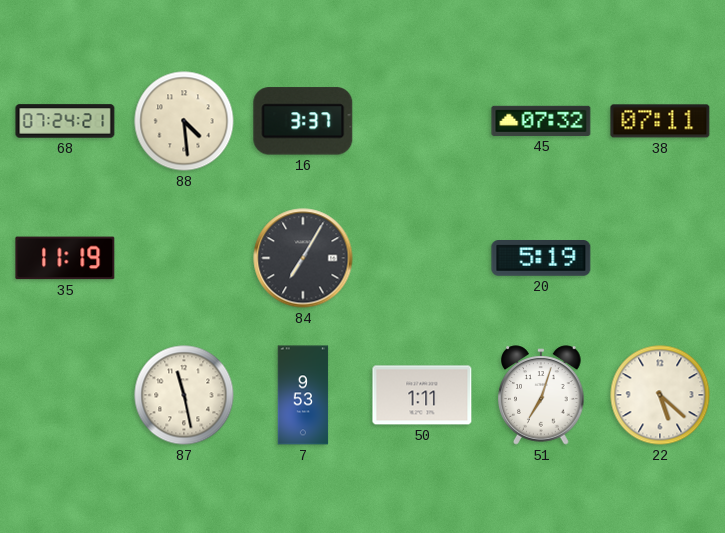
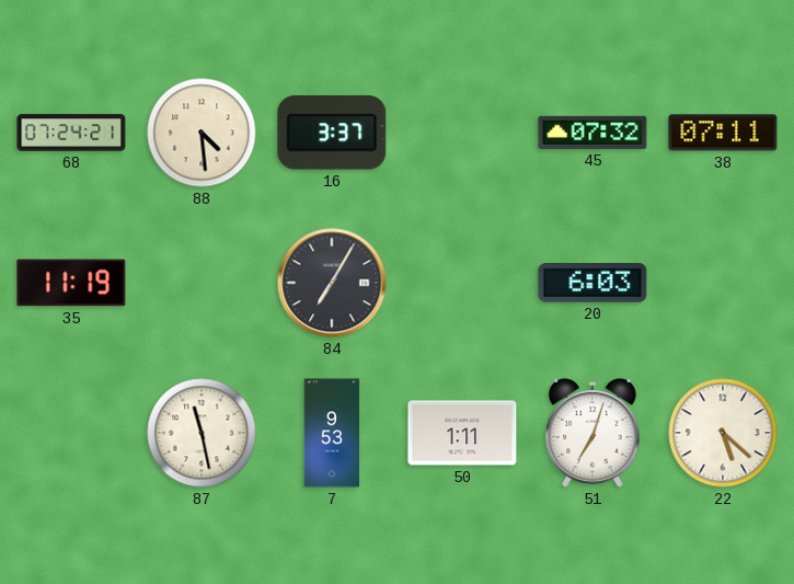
20: 5:19 -> 6:03 (592, 284)
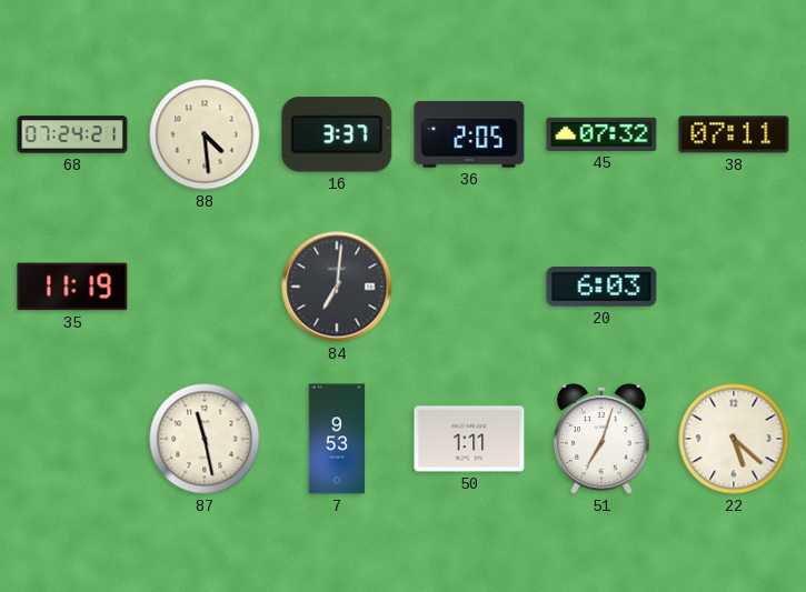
36: none -> 2:05 (469, 134)
84: 7:05 -> 7:01 (337, 287)
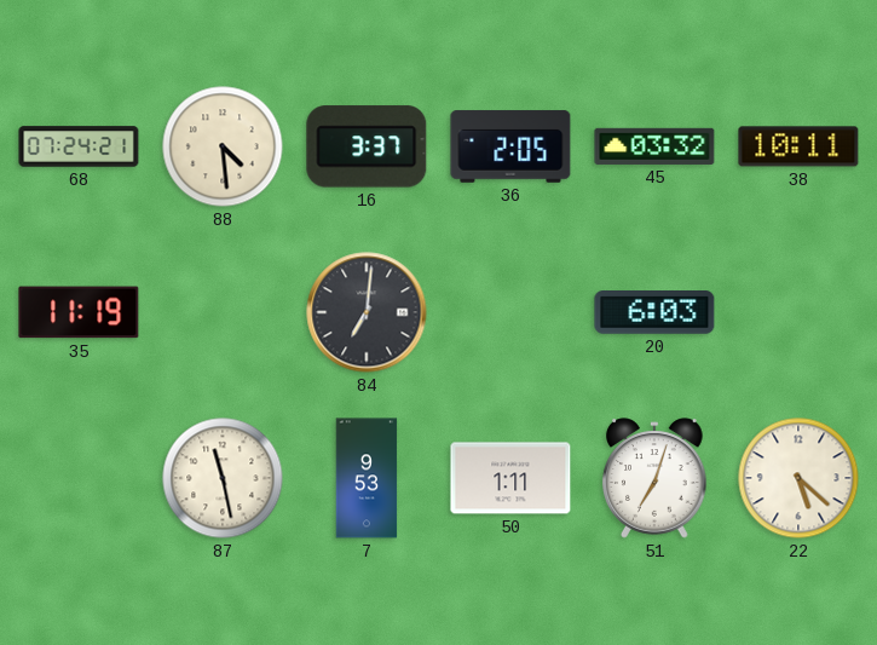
45: 07:32 -> 03:32 (654, 146)
38: 07:11 -> 10:11 (798, 146)
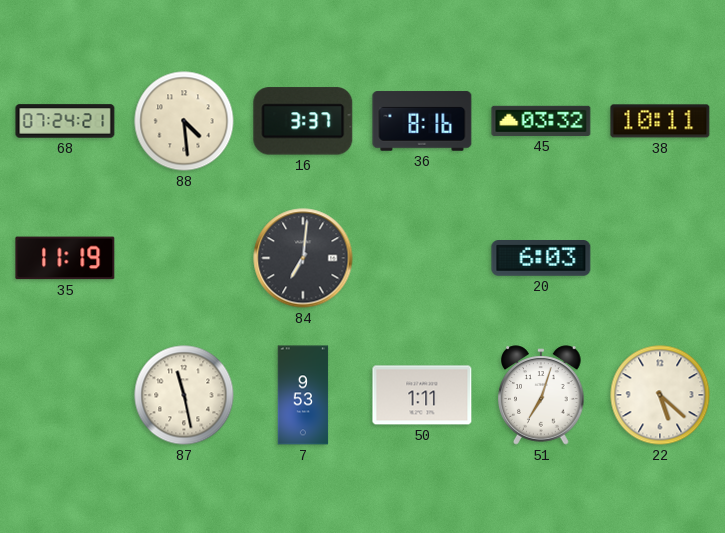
36: 2:05 -> 8:16 (422, 121)
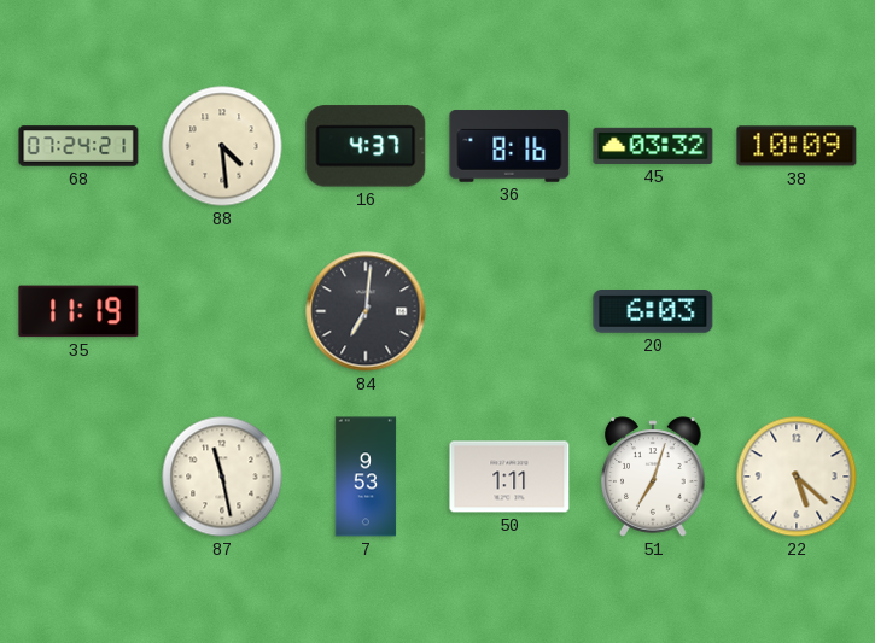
16: 3:37 -> 4:37 (366, 146)
38: 10:11 -> 10:09 (797, 146)
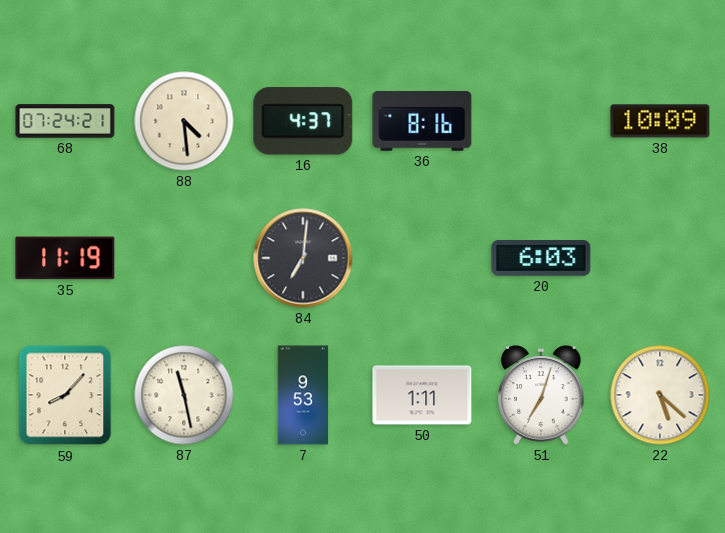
45: 03:32 -> none (653, 146)
59: none -> 8:07 (65, 395)
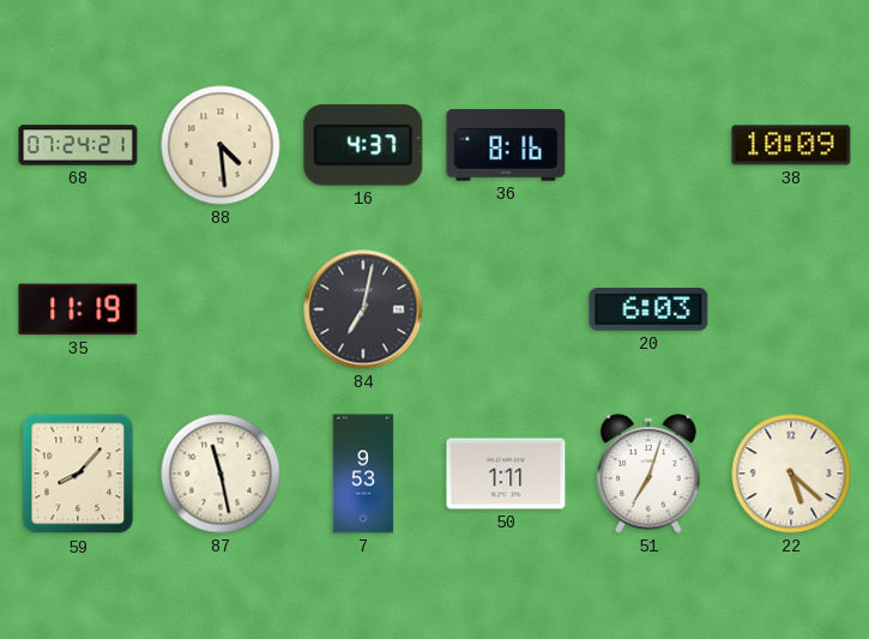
84: 7:01 -> 7:02 (363, 309)
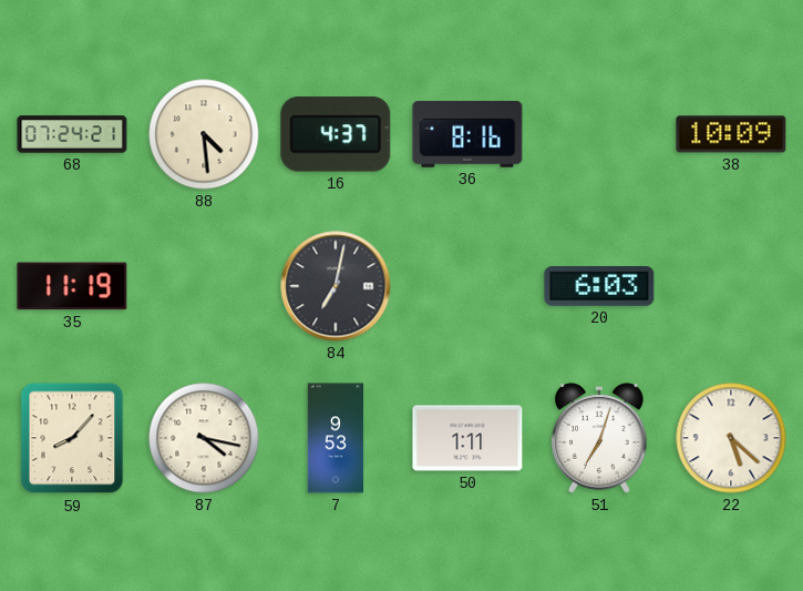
87: 11:28 -> 4:17 (204, 438)
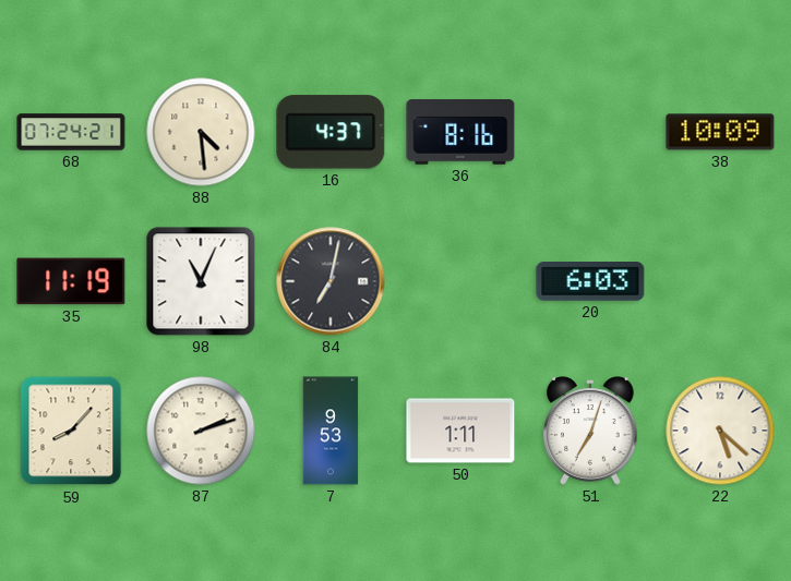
98: none -> 11:04 (201, 281)
87: 4:17 -> 2:12 (201, 431)
